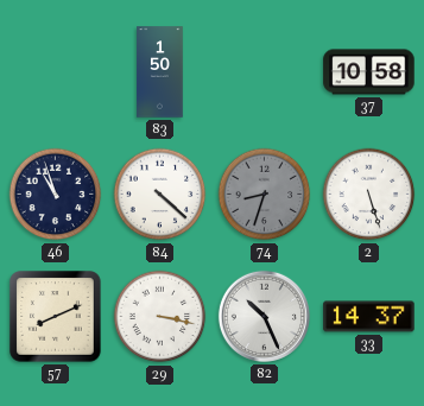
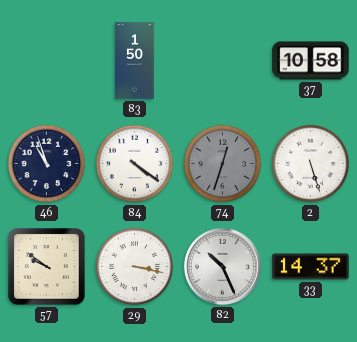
84: 4:22 -> 4:21 (135, 164)
74: 8:33 -> 12:33 (223, 164)
57: 8:11 -> 9:51 (47, 267)
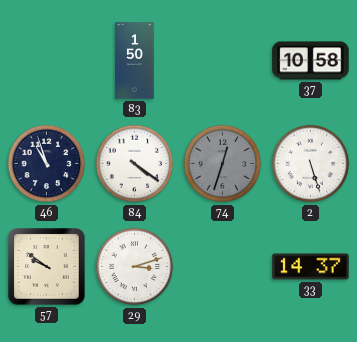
29: 3:17 -> 3:12 (135, 267)
82: 10:26 -> none (222, 266)
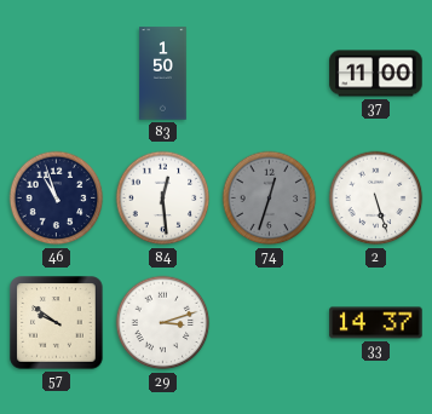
37: 10:58 -> 11:00 (376, 74)
84: 4:21 -> 12:29 (163, 199)
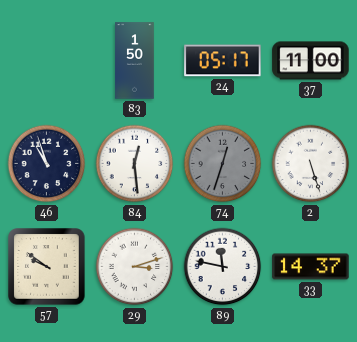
24: none -> 05:17 (223, 61)
89: none -> 11:47 (223, 267)
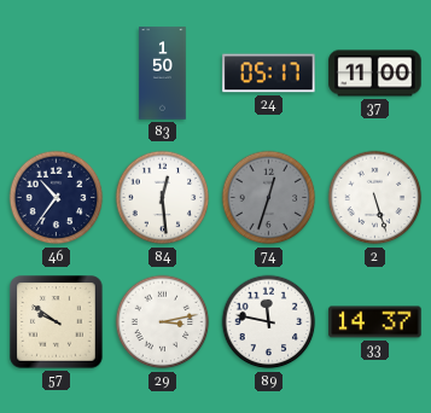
46: 10:57 -> 10:36 (57, 198)
29: 3:12 -> 3:13 (163, 322)
